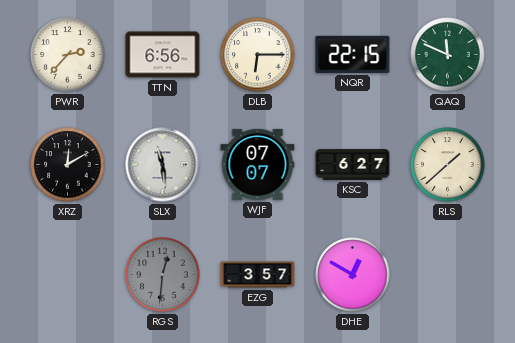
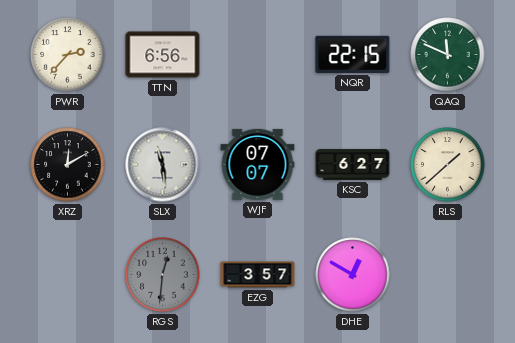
DLB: 6:15 -> none (258, 55)
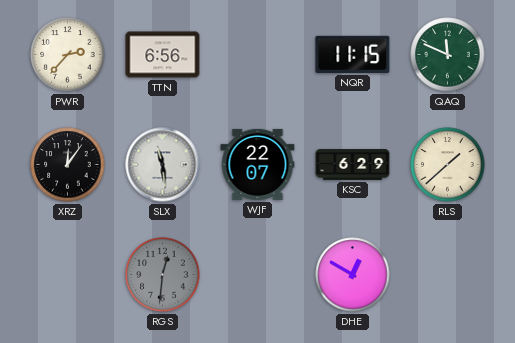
NQR: 22:15 -> 11:15 (353, 54)
XRZ: 12:10 -> 12:06 (68, 165)
WJF: 07:07 -> 22:07 (258, 164)
KSC: 6:27 -> 6:29 (353, 165)
EZG: 3:57 -> none (258, 275)
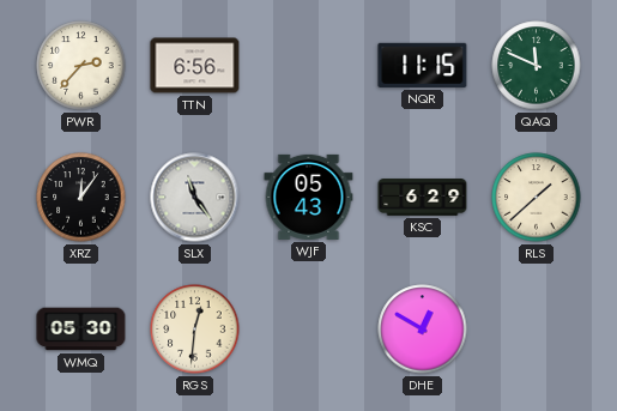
SLX: 11:29 -> 11:24 (195, 198)
WJF: 22:07 -> 05:43 (309, 197)
WMQ: none -> 05:30 (81, 330)
RGS dial: grey -> cream (195, 330)
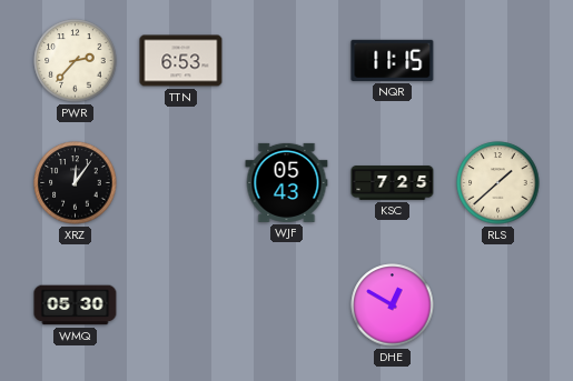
TTN: 6:56 -> 6:53 (181, 61)
QAQ: 11:49 -> none (537, 66)
SLX: 11:24 -> none (195, 198)
KSC: 6:29 -> 7:25 (393, 183)
RGS: 12:31 -> none (195, 330)
